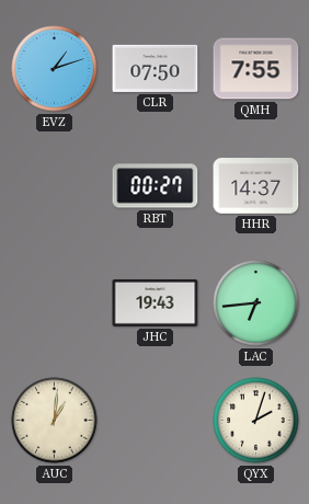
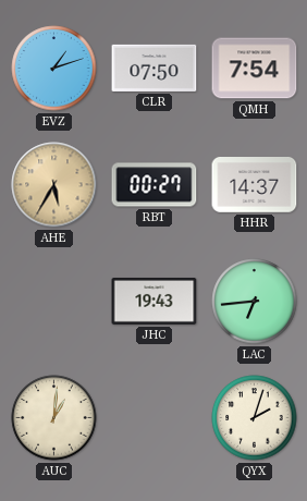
QMH: 7:55 -> 7:54 (255, 69)
AHE: none -> 5:35 (54, 185)
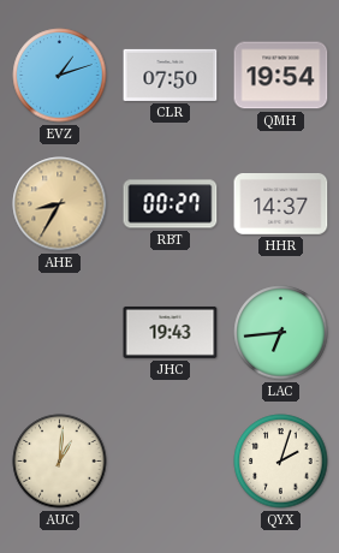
QMH: 7:54 -> 19:54 (281, 76)
AHE: 5:35 -> 8:35 (60, 204)
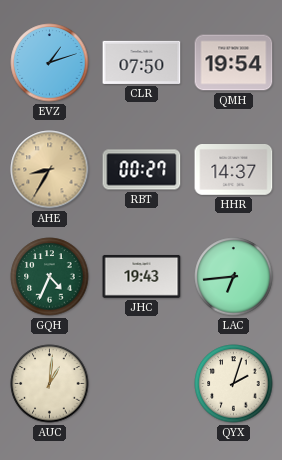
GQH: none -> 4:34 (50, 277)
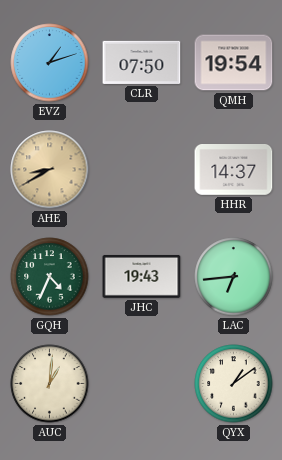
AHE: 8:35 -> 8:40 (50, 170)
RBT: 00:27 -> none (142, 170)
QYX: 2:03 -> 1:09 (234, 384)
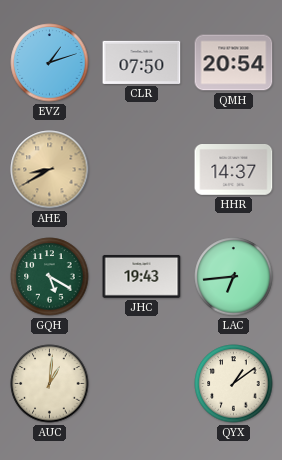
QMH: 19:54 -> 20:54 (234, 63)
GQH: 4:34 -> 5:20 (50, 277)
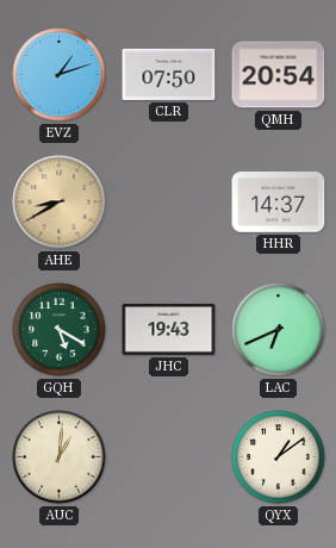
LAC: 6:44 -> 6:41 (279, 330)
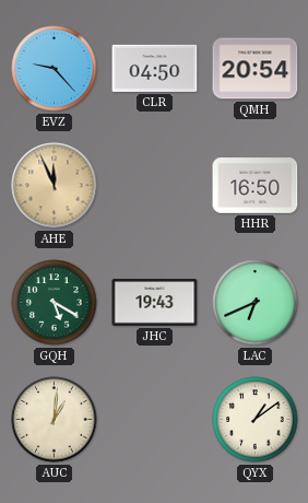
EVZ: 1:12 -> 9:23 (55, 69)
CLR: 07:50 -> 04:50 (155, 68)
AHE: 8:40 -> 11:56 (55, 186)
HHR: 14:37 -> 16:50 (256, 186)
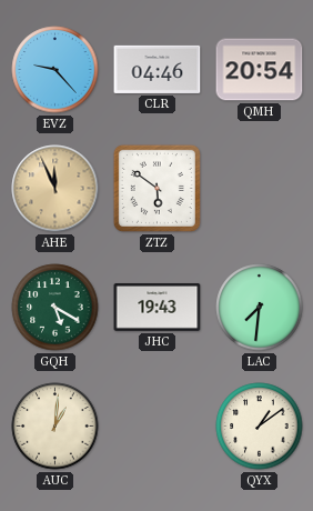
CLR: 04:50 -> 04:46 (158, 69)
ZTZ: none -> 5:51 (156, 188)
HHR: 16:50 -> none (256, 186)
LAC: 6:41 -> 7:31 (260, 308)
